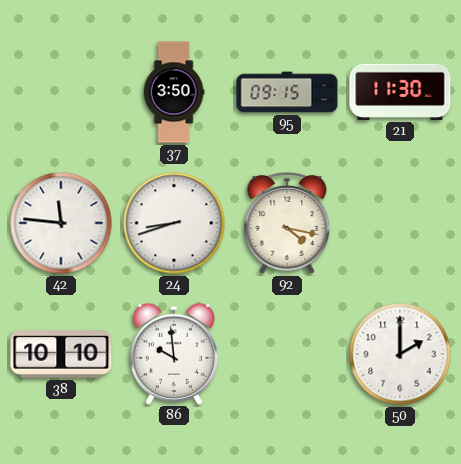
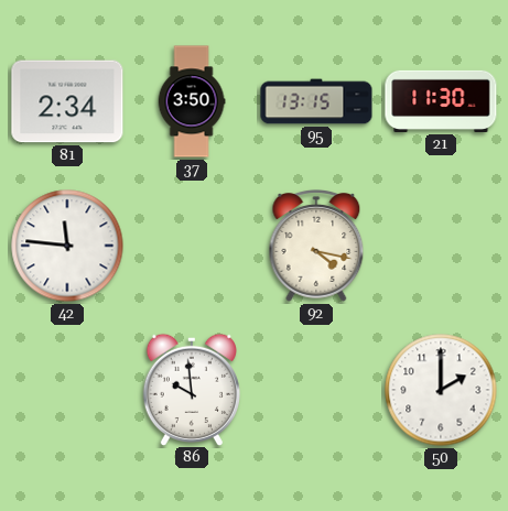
81: none -> 2:34 (67, 101)
95: 09:15 -> 13:15 (316, 101)
24: 8:42 -> none (174, 223)
38: 10:10 -> none (61, 355)
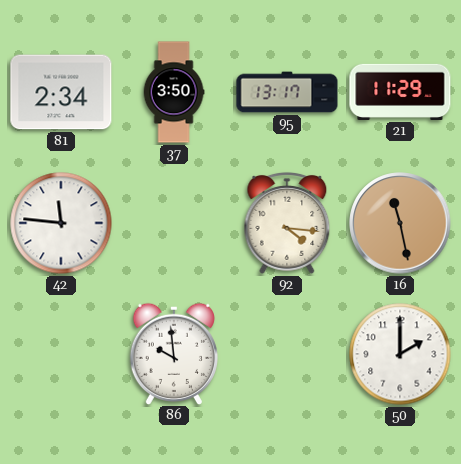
95: 13:15 -> 13:17 (287, 92)
21: 11:30 -> 11:29 (400, 92)
92: 4:17 -> 4:16 (287, 223)
16: none -> 11:28 (400, 223)
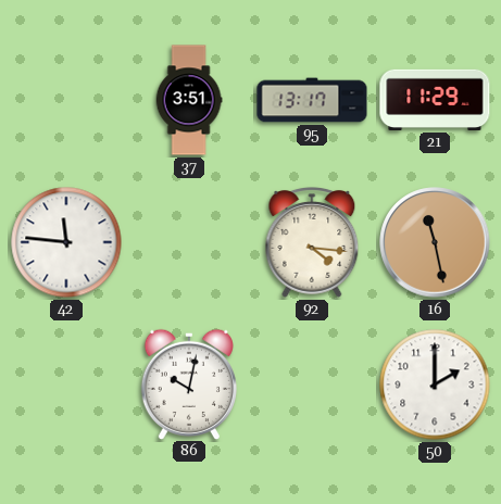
81: 2:34 -> none (61, 92)
37: 3:50 -> 3:51 (189, 100)
86: 9:59 -> 10:02 (189, 383)
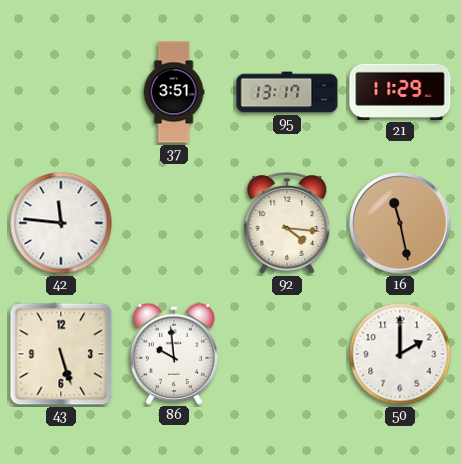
43: none -> 5:27 (61, 354)
86: 10:02 -> 9:59 (174, 353)
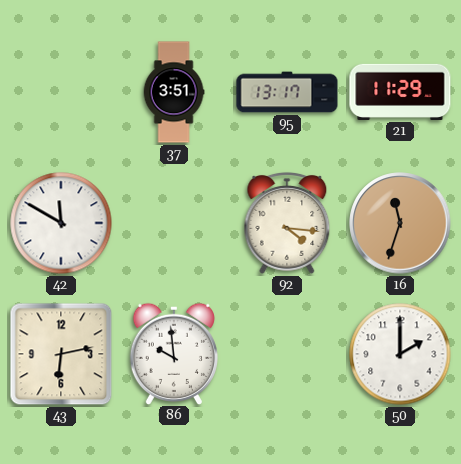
42: 11:46 -> 11:50 (61, 223)
16: 11:28 -> 11:33 (400, 223)
43: 5:27 -> 6:13 (61, 354)
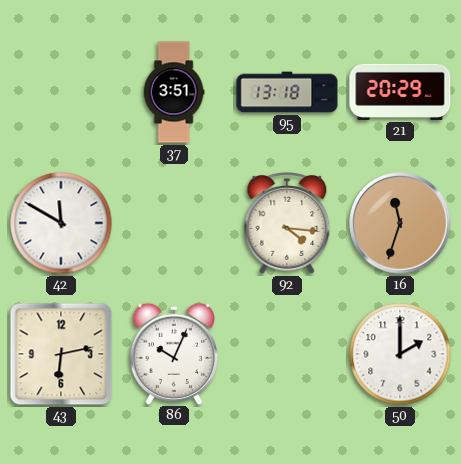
95: 13:17 -> 13:18 (287, 92)
21: 11:29 -> 20:29 (400, 92)
86: 9:59 -> 10:04 (174, 353)
